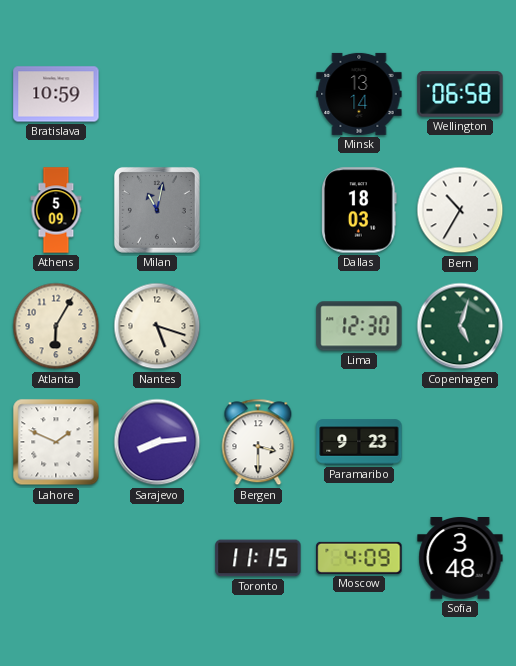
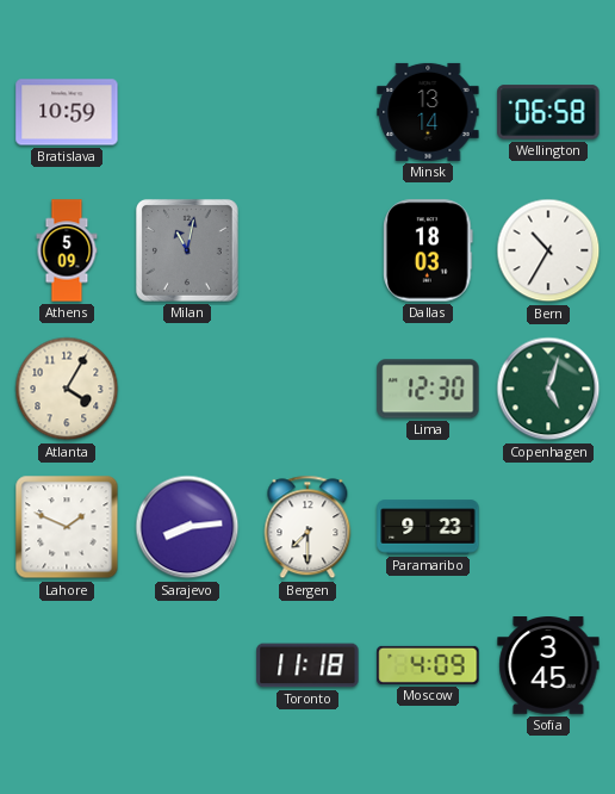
Atlanta: 6:05 -> 4:05 (67, 389)
Nantes: 5:18 -> none (157, 326)
Bergen: 3:30 -> 7:30 (307, 527)
Toronto: 11:15 -> 11:18 (307, 665)
Sofia: 3:48 -> 3:45 (548, 666)
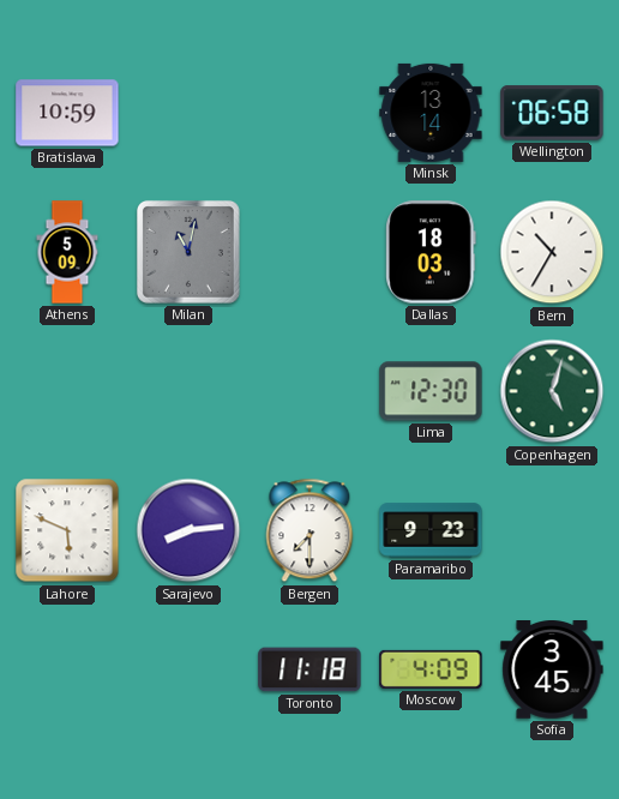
Atlanta: 4:05 -> none (67, 389)
Lahore: 1:49 -> 5:49 (67, 530)
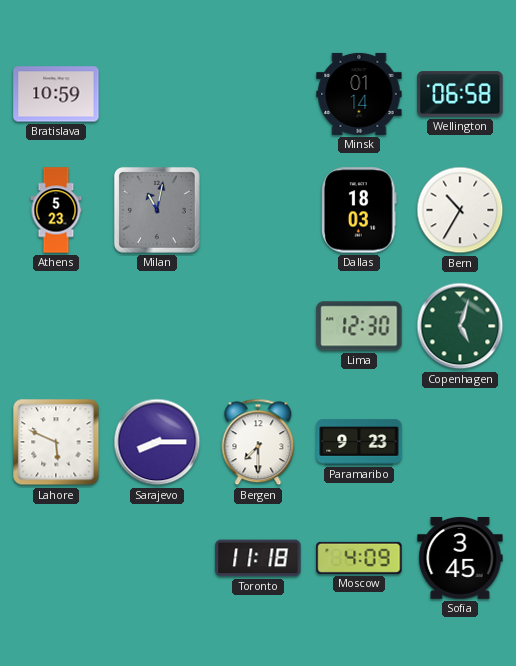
Minsk: 13:14 -> 01:14 (359, 94)
Athens: 5:09 -> 5:23 (56, 210)
Sarajevo: 8:14 -> 8:15 (157, 442)
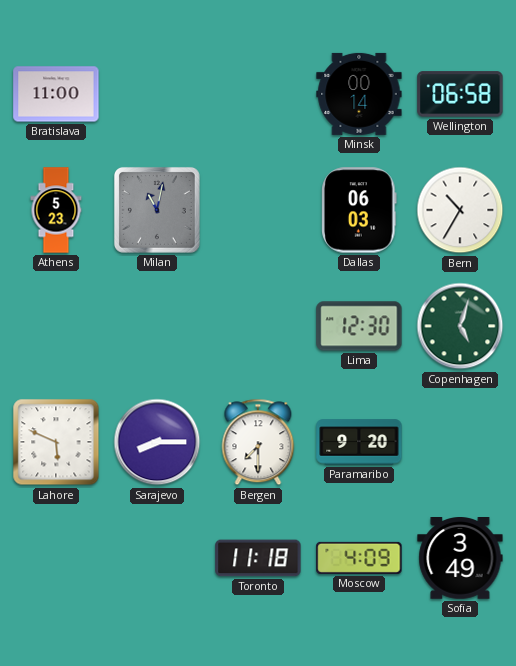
Bratislava: 10:59 -> 11:00 (56, 94)
Minsk: 01:14 -> 00:14 (359, 94)
Dallas: 18:03 -> 06:03 (359, 210)
Paramaribo: 9:23 -> 9:20 (359, 442)
Sofia: 3:45 -> 3:49 (460, 559)
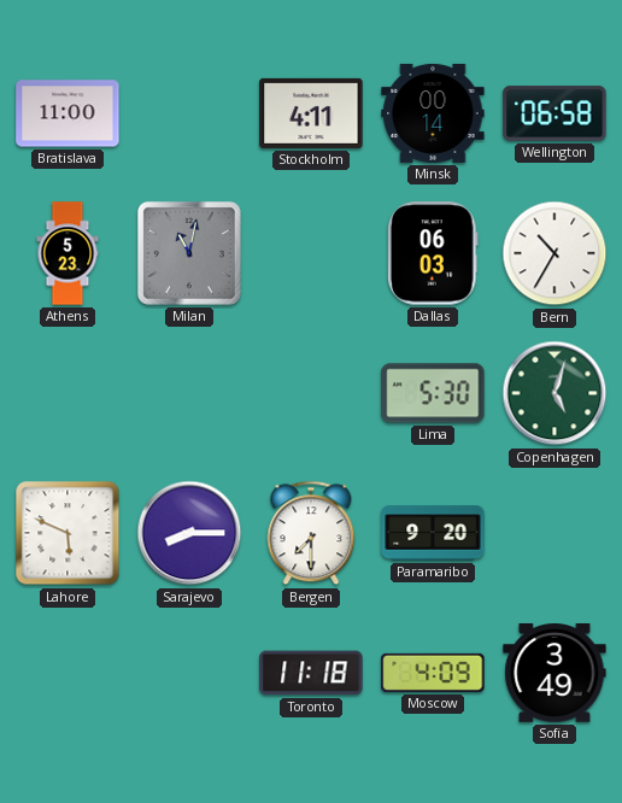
Stockholm: none -> 4:11 (311, 113)
Lima: 12:30 -> 5:30 (433, 393)
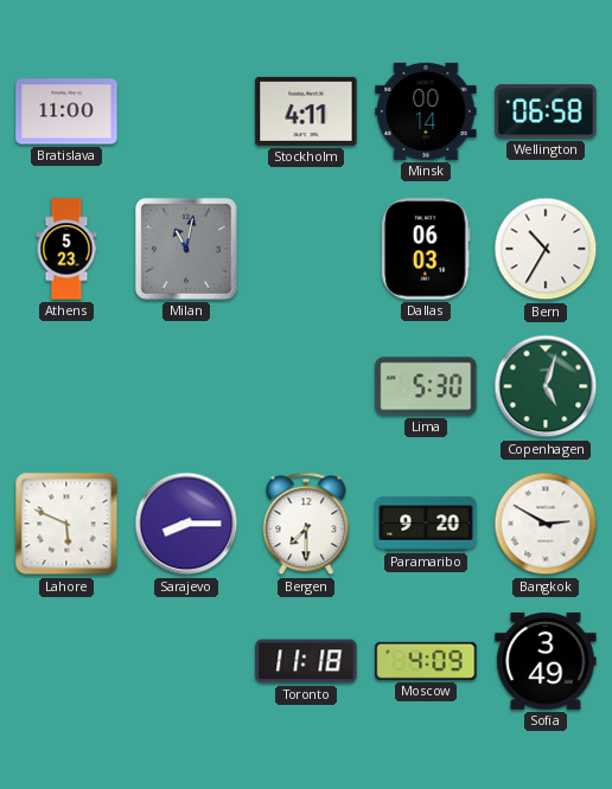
Bangkok: none -> 2:50 (546, 524)
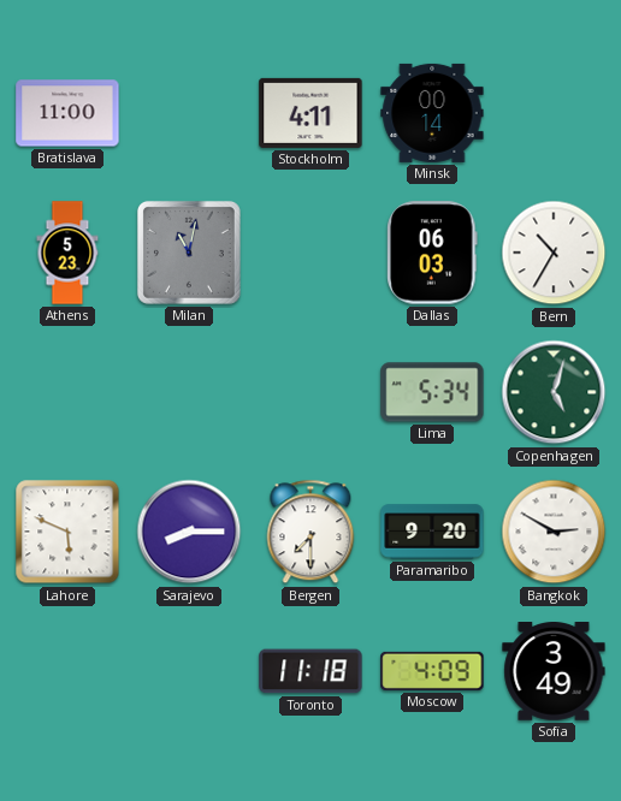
Wellington: 06:58 -> none (546, 111)
Lima: 5:30 -> 5:34 (432, 392)
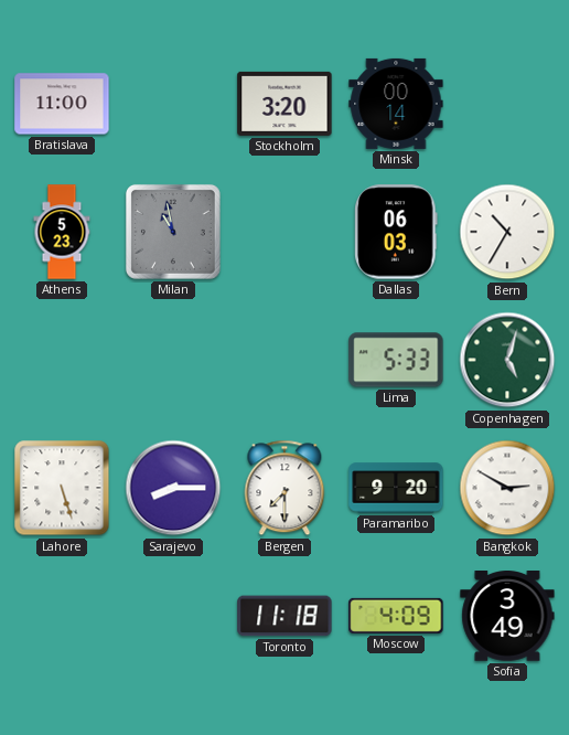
Stockholm: 4:11 -> 3:20 (284, 104)
Milan: 11:02 -> 10:58 (173, 232)
Lima: 5:34 -> 5:33 (396, 360)
Lahore: 5:49 -> 5:27 (62, 488)
